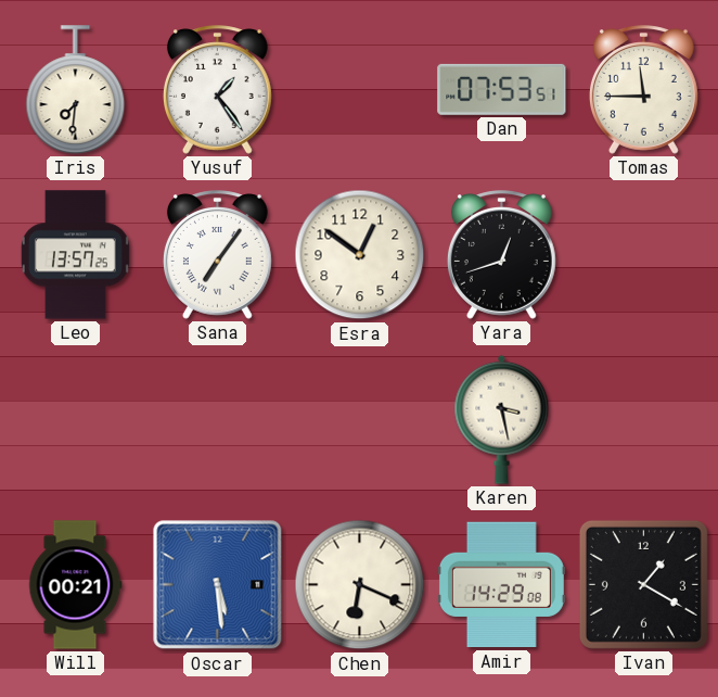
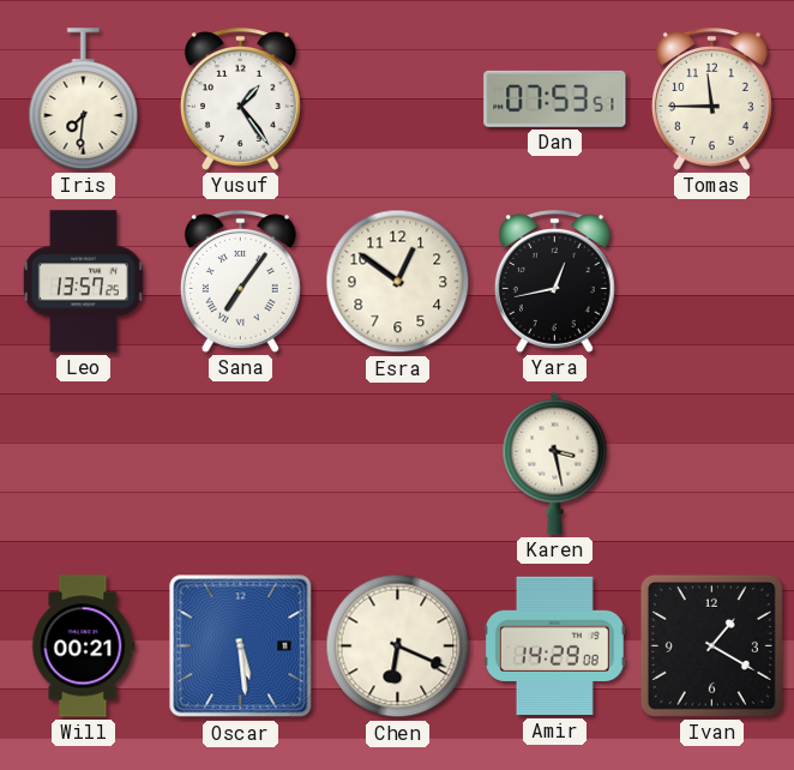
Yara: 12:42 -> 12:43 (554, 282)
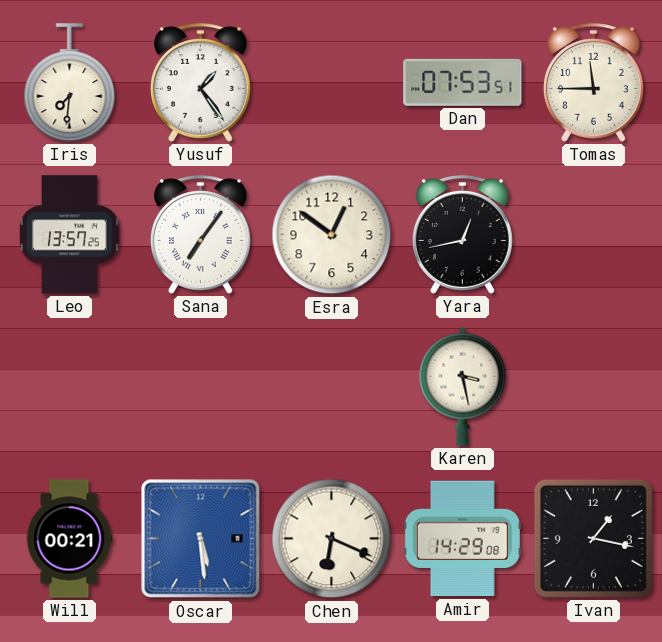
Ivan: 1:20 -> 1:17 (593, 538)
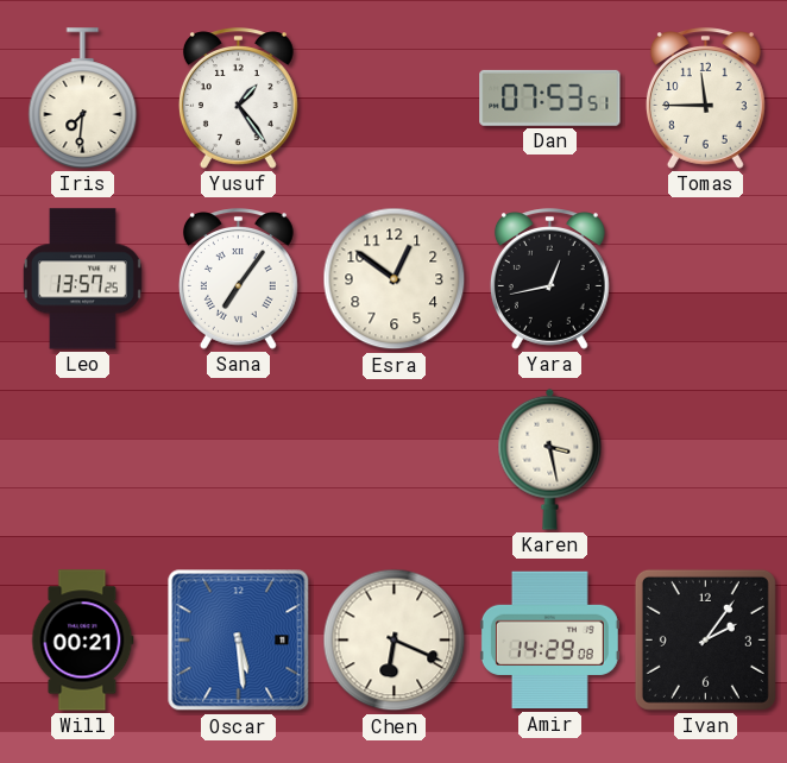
Ivan: 1:17 -> 2:06 (705, 639)
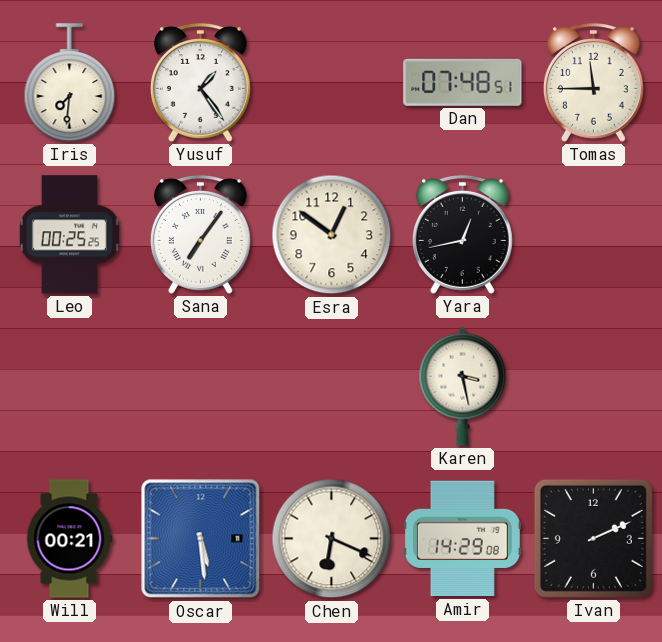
Dan: 07:53 -> 07:48 (463, 82)
Leo: 13:57 -> 00:25 (69, 235)
Ivan: 2:06 -> 2:11 (593, 538)
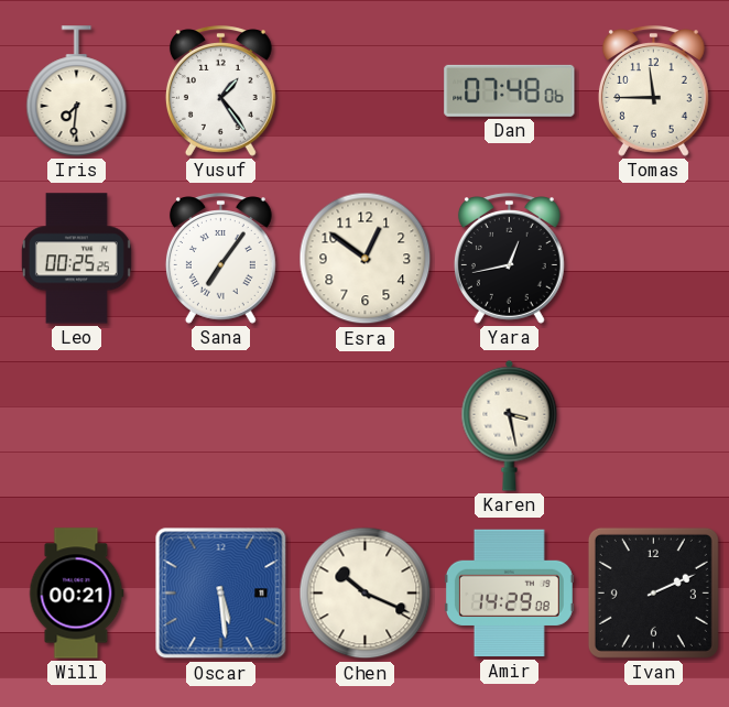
Dan: 07:48:51 -> 07:48:06 (510, 90)
Chen: 6:19 -> 10:19 (366, 594)
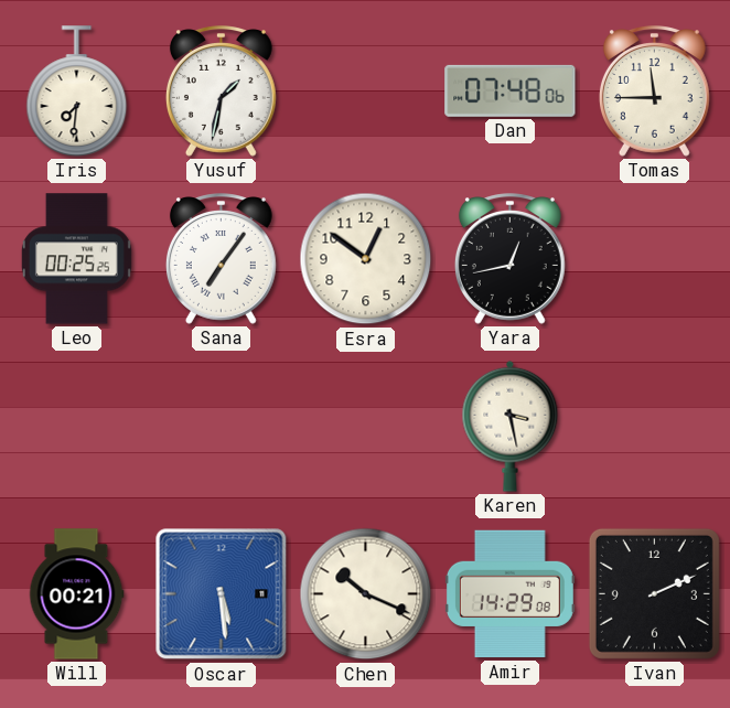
Yusuf: 1:24 -> 1:32 (221, 92)
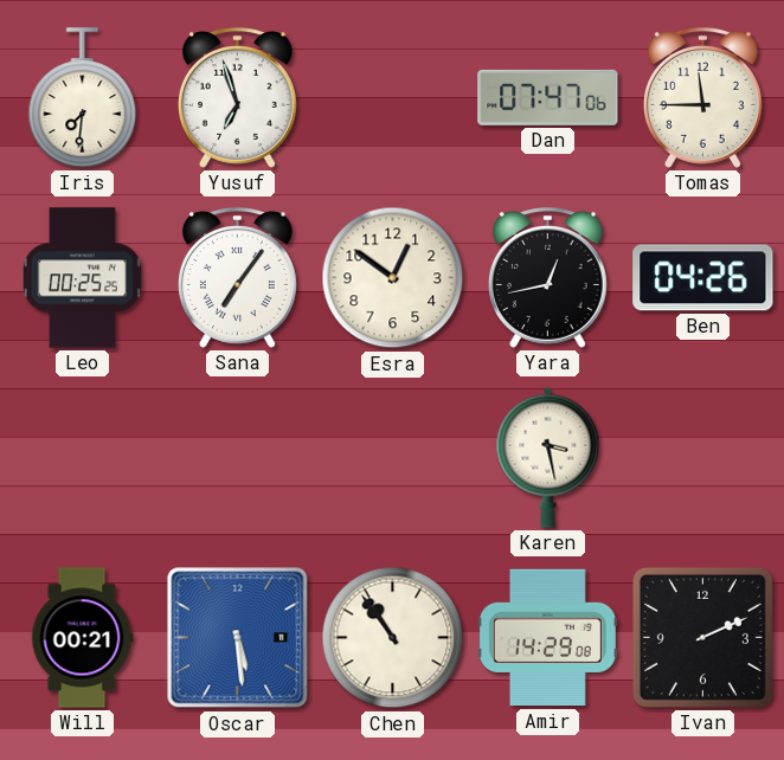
Yusuf: 1:32 -> 6:57 (237, 98)
Dan: 07:48 -> 07:47 (548, 97)
Ben: none -> 04:26 (703, 278)
Chen: 10:19 -> 10:54 (393, 638)
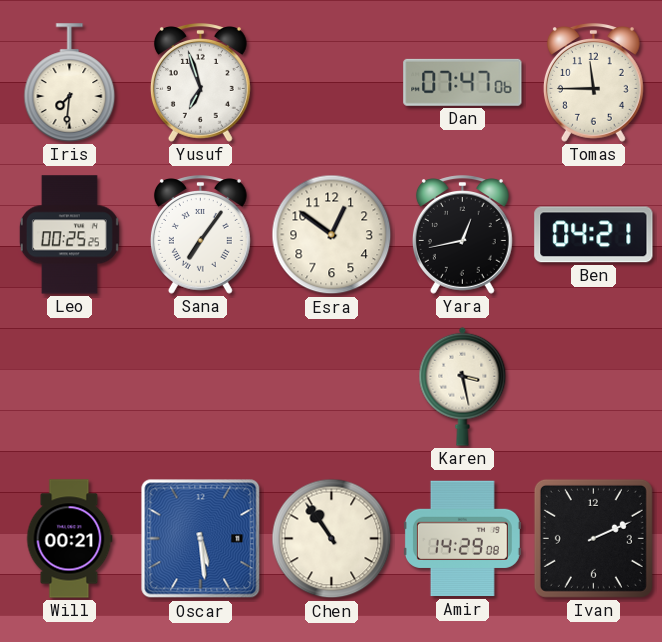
Ben: 04:26 -> 04:21 (594, 235)
